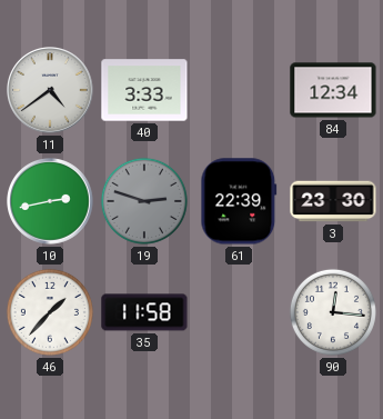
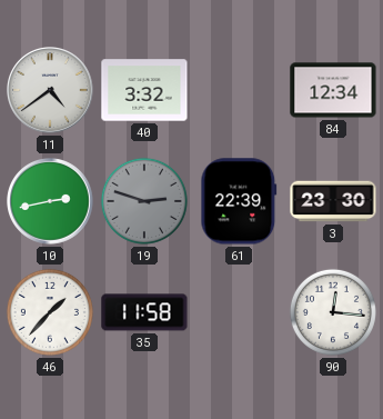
40: 3:33 -> 3:32 (144, 90)
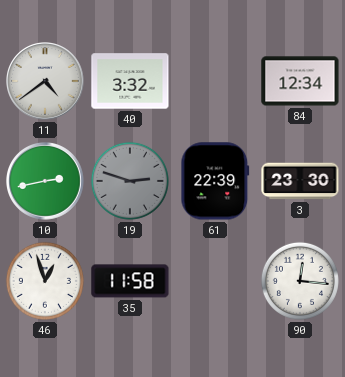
46: 1:37 -> 12:57 (45, 281)
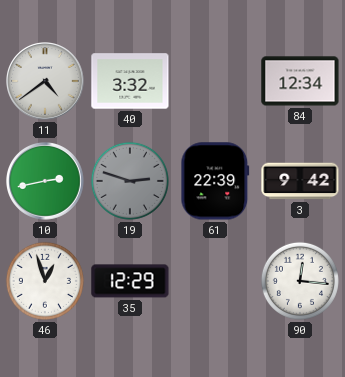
3: 23:30 -> 9:42 (300, 181)
35: 11:58 -> 12:29 (130, 281)
